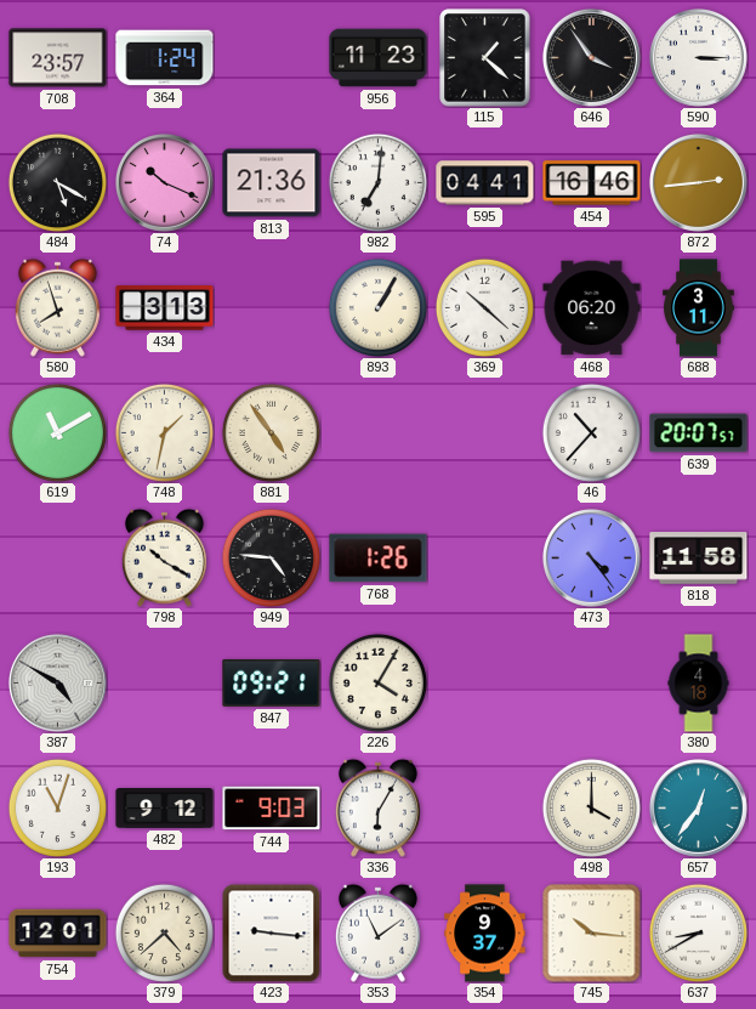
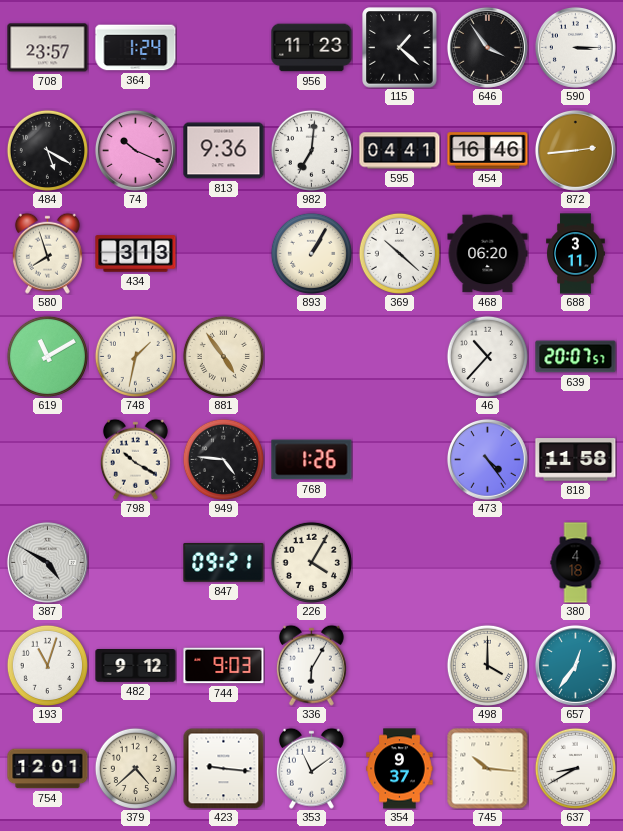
813: 21:36 -> 9:36 (224, 151)
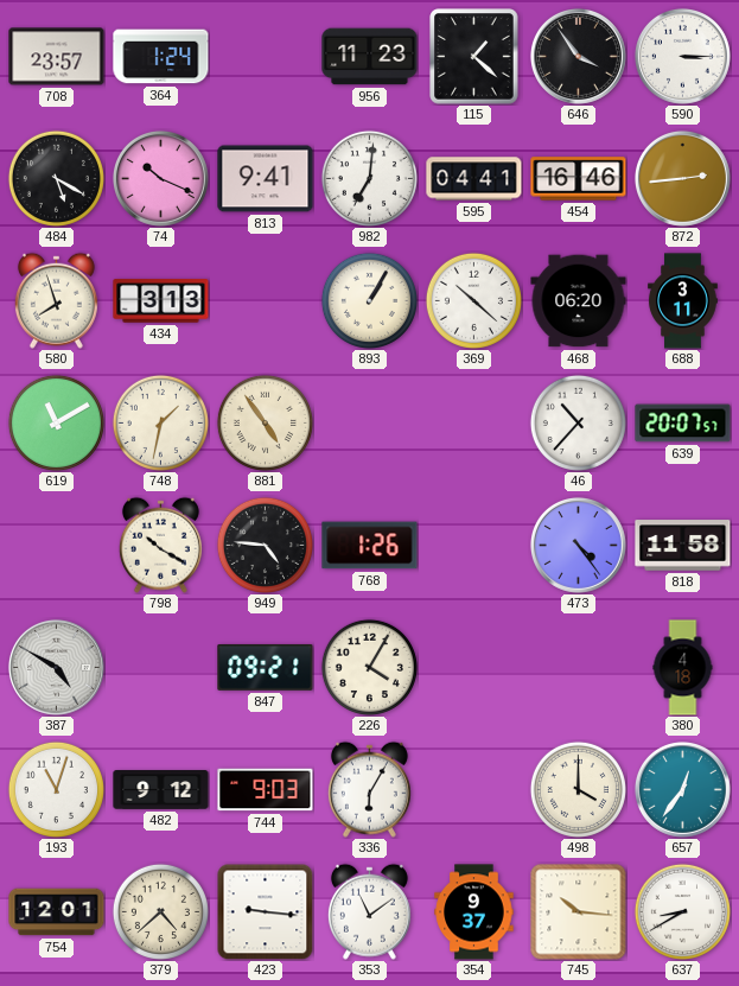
813: 9:36 -> 9:41 (266, 179)
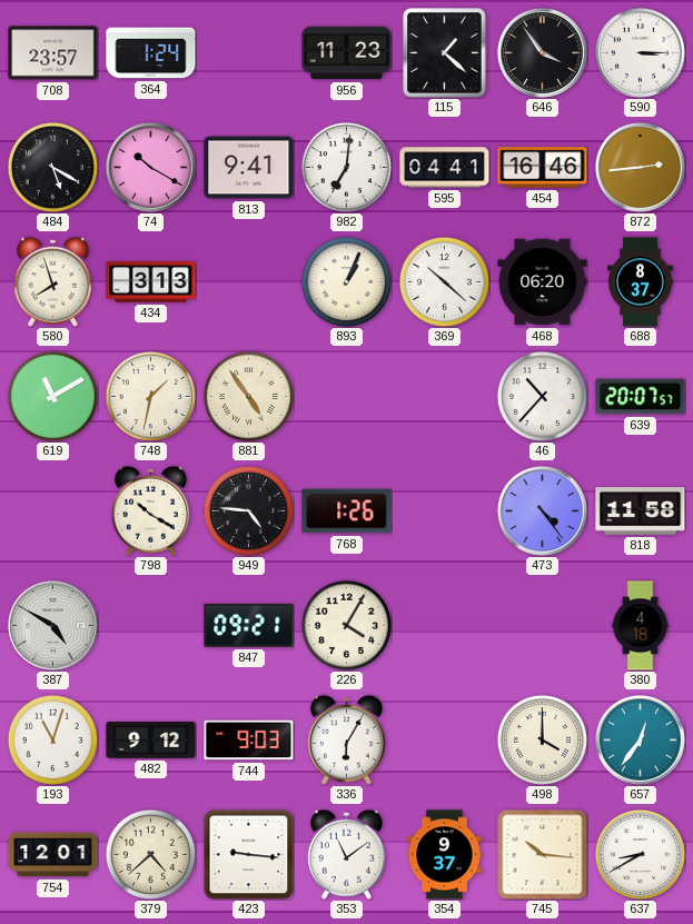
74: 10:19 -> 10:20 (150, 167)
893: 1:05 -> 1:04 (346, 281)
688: 3:11 -> 8:37 (641, 282)
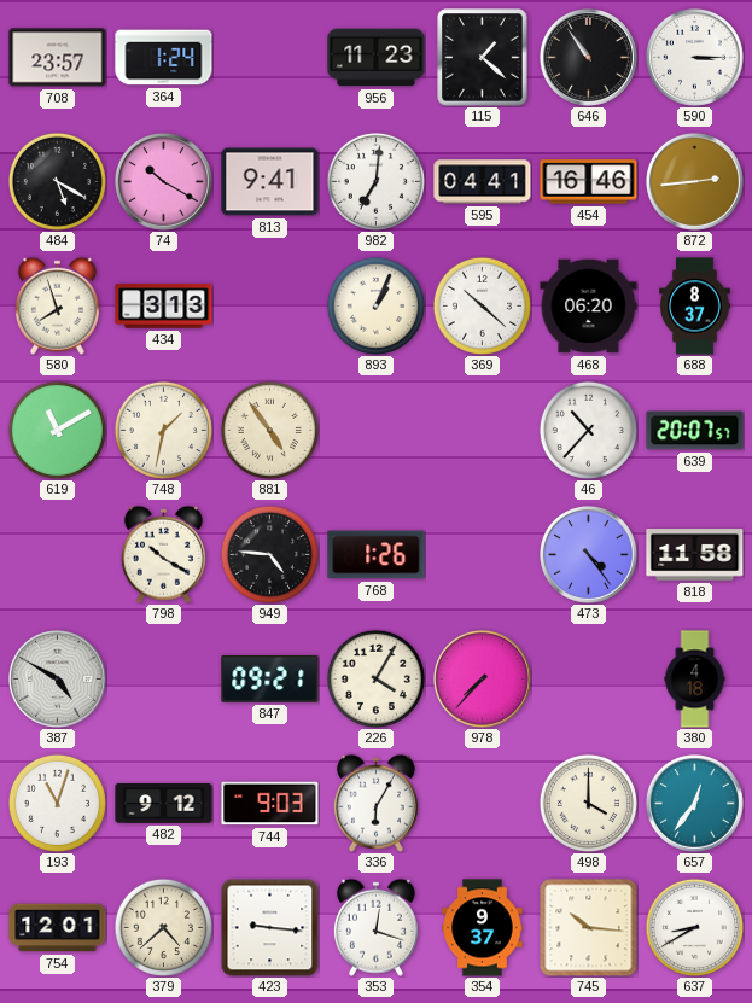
646: 3:54 -> 10:54 (588, 57)
978: none -> 7:37 (482, 678)
353: 11:09 -> 12:18 (375, 927)
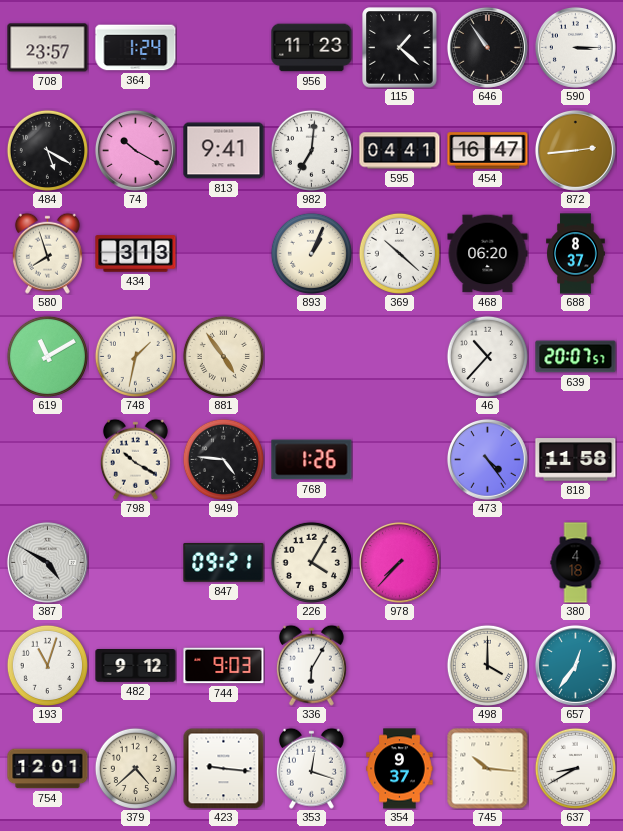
454: 16:46 -> 16:47 (488, 151)
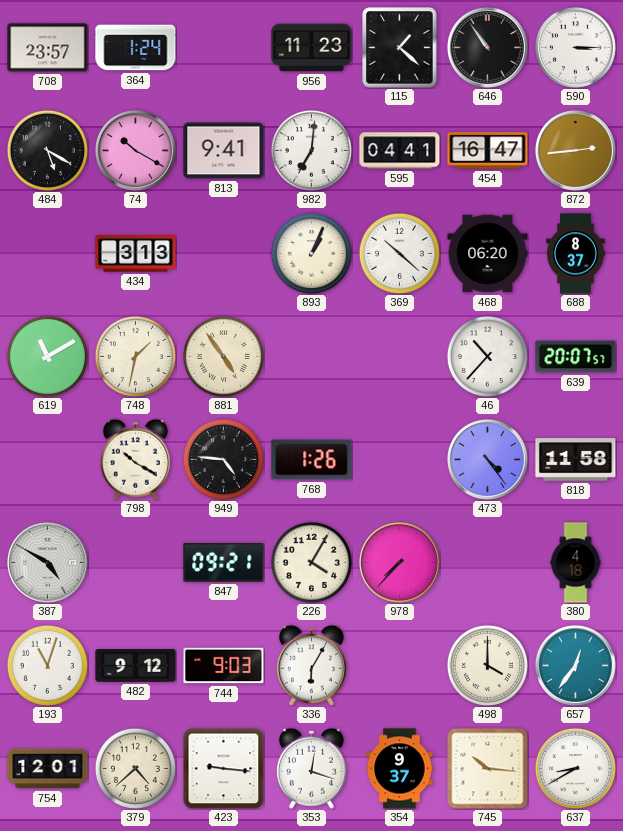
580: 7:57 -> none (47, 253)
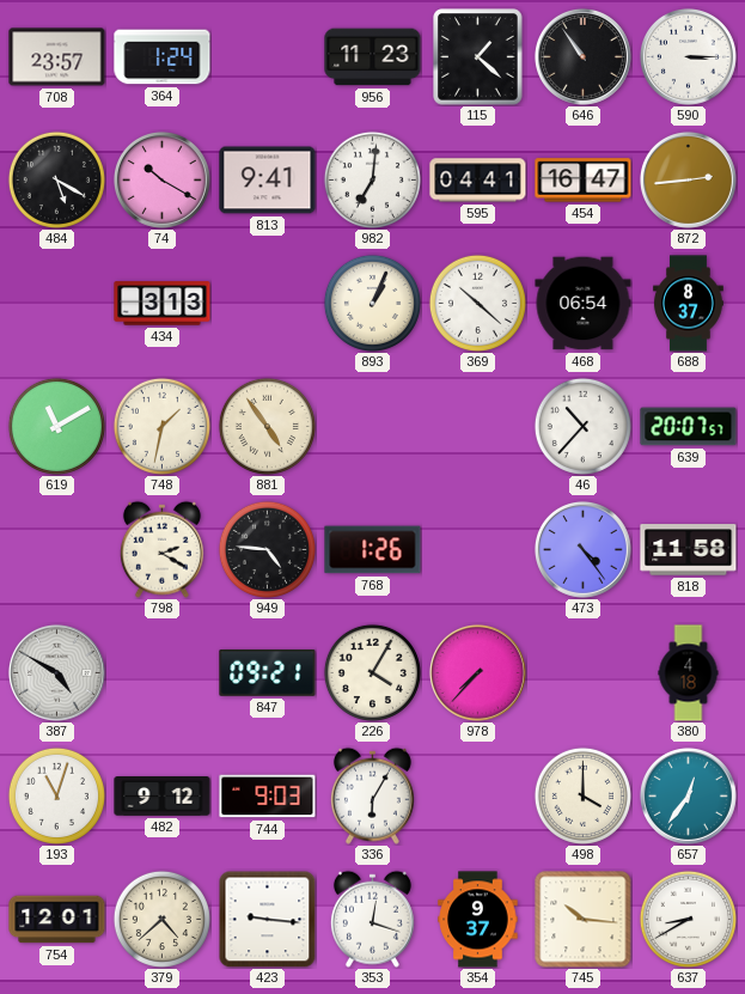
468: 06:20 -> 06:54 (584, 304)
798: 10:20 -> 2:20 (161, 549)
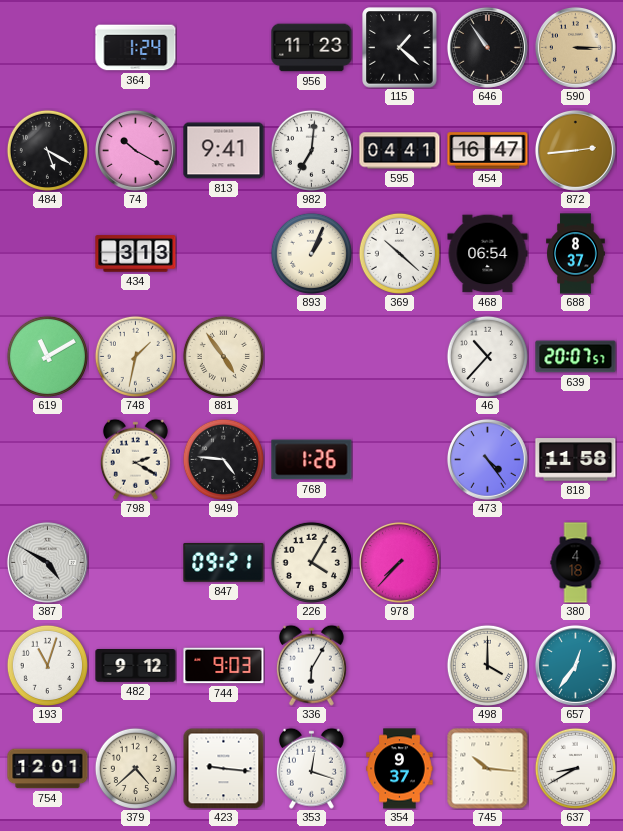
708: 23:57 -> none (57, 57)
590 dial: white -> champagne (575, 47)
